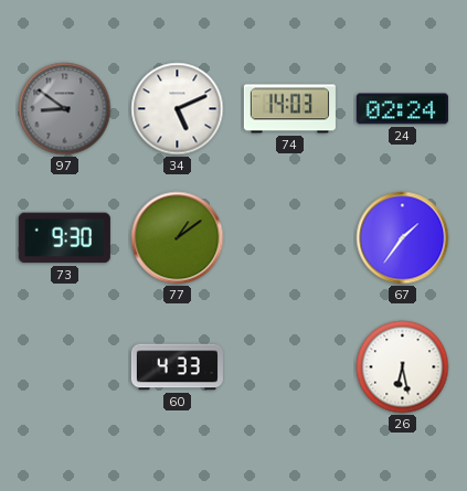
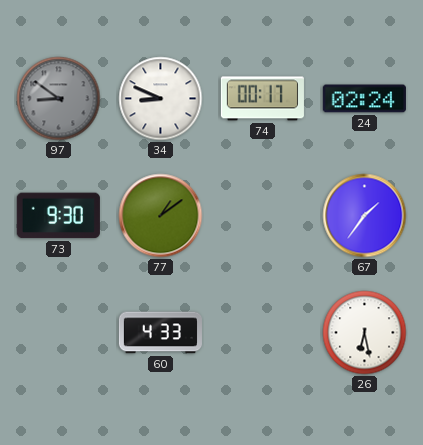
34: 5:11 -> 8:49 (161, 99)
74: 14:03 -> 00:17 (262, 99)
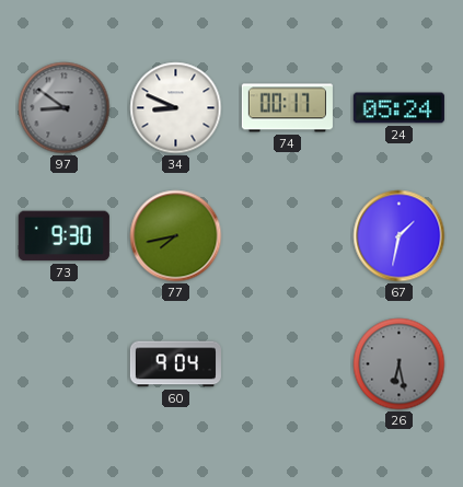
24: 02:24 -> 05:24 (398, 108)
77: 1:09 -> 7:43 (176, 236)
67: 1:36 -> 1:32 (400, 236)
60: 4:33 -> 9:04 (175, 364)
26 dial: white -> grey (400, 364)
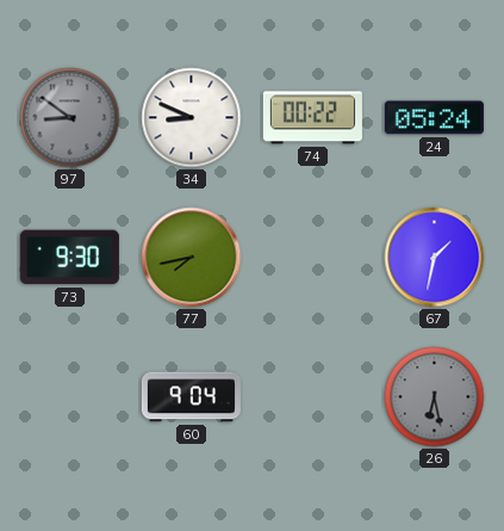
74: 00:17 -> 00:22 (312, 118)
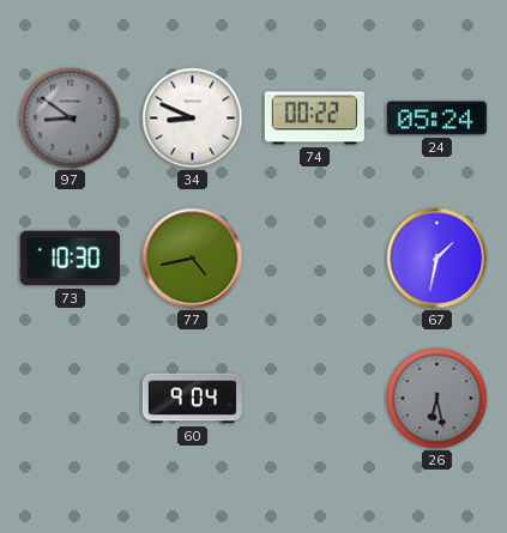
73: 9:30 -> 10:30 (70, 259)
77: 7:43 -> 4:43 (193, 259)
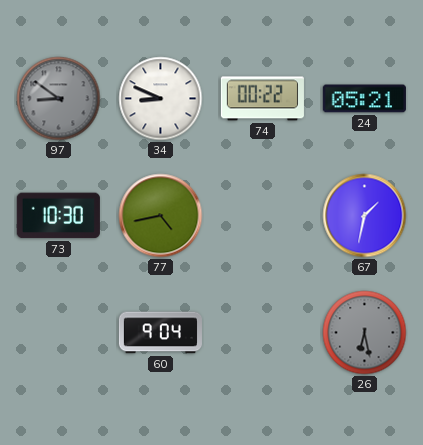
24: 05:24 -> 05:21 (364, 99)
